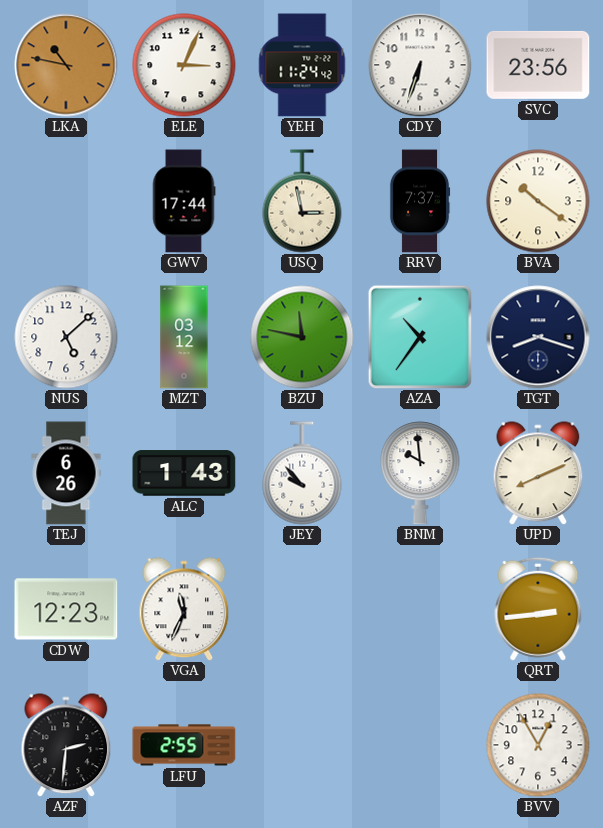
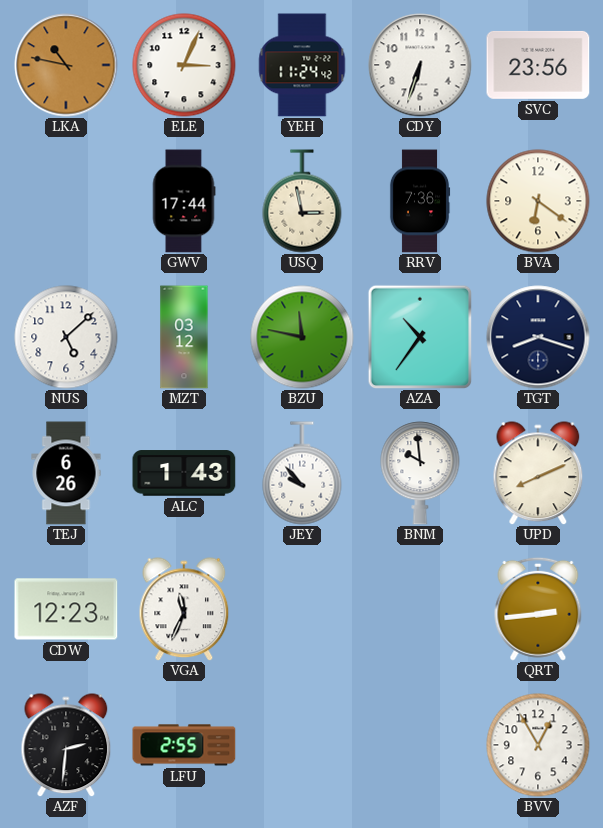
RRV: 7:37 -> 7:36 (420, 201)
BVA: 10:21 -> 6:21 (538, 201)
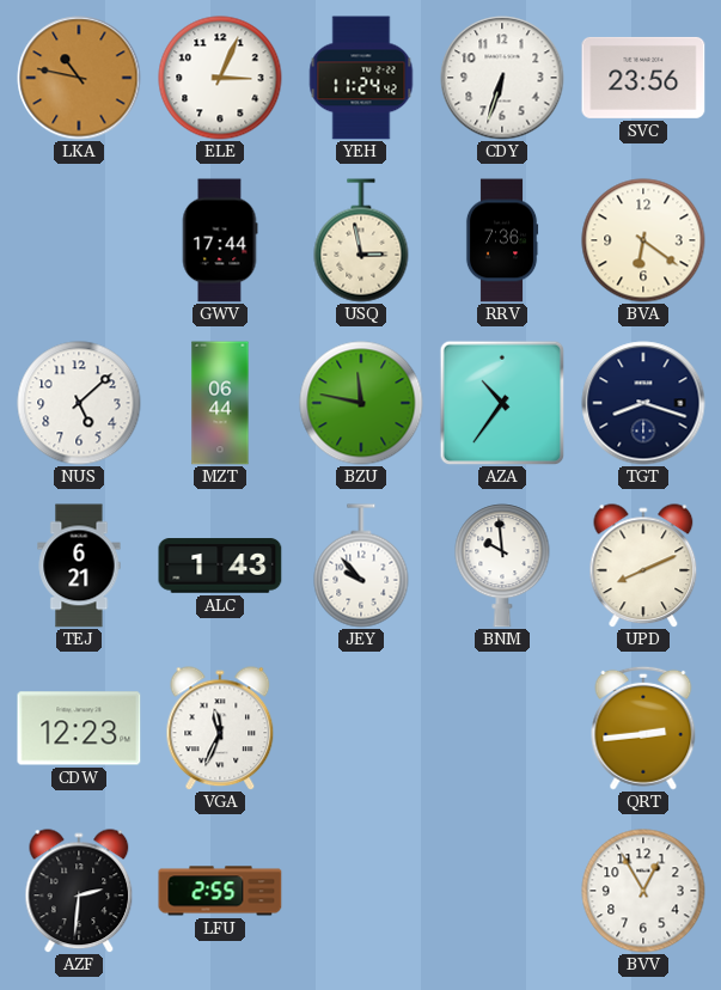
MZT: 03:12 -> 06:44 (220, 403)
TEJ: 6:26 -> 6:21 (79, 566)
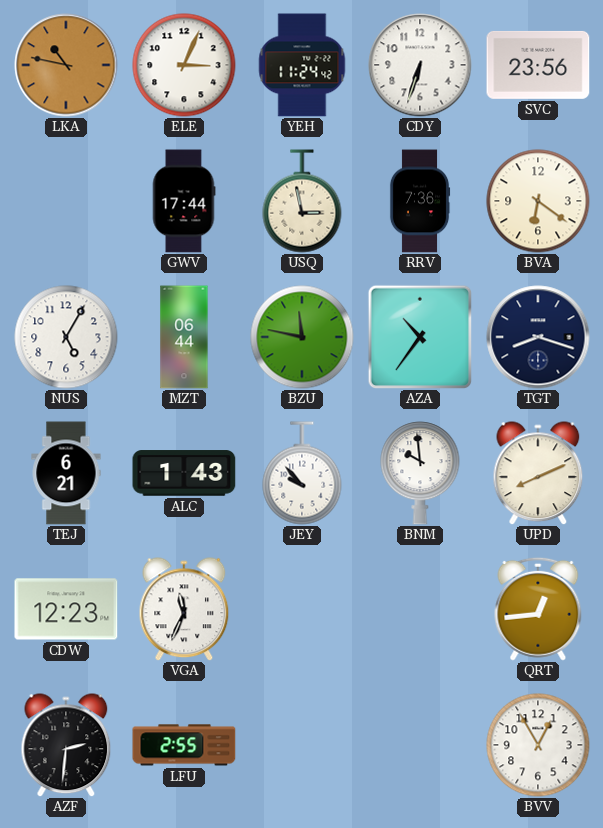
NUS: 5:08 -> 5:05 (66, 337)
QRT: 2:44 -> 12:44 (538, 609)
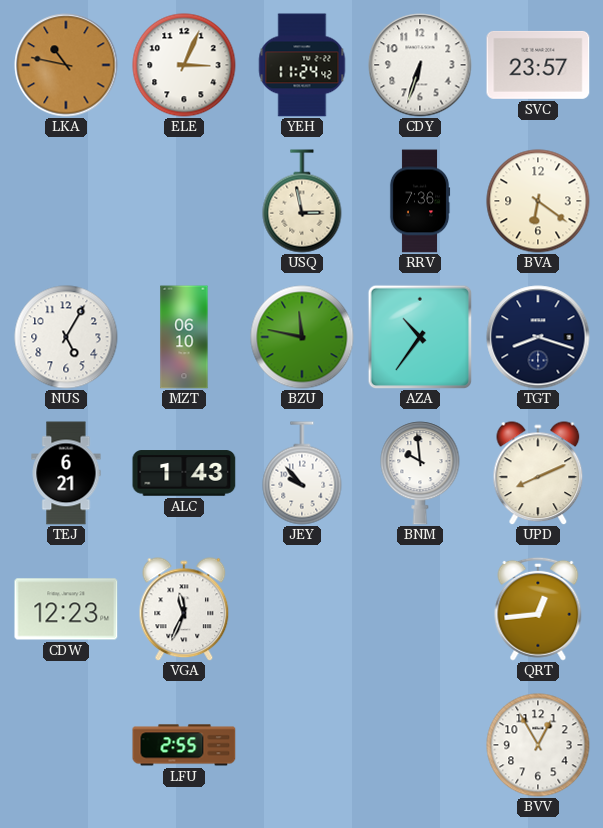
SVC: 23:56 -> 23:57 (538, 65)
GWV: 17:44 -> none (184, 201)
MZT: 06:44 -> 06:10 (184, 337)
AZF: 2:31 -> none (66, 745)
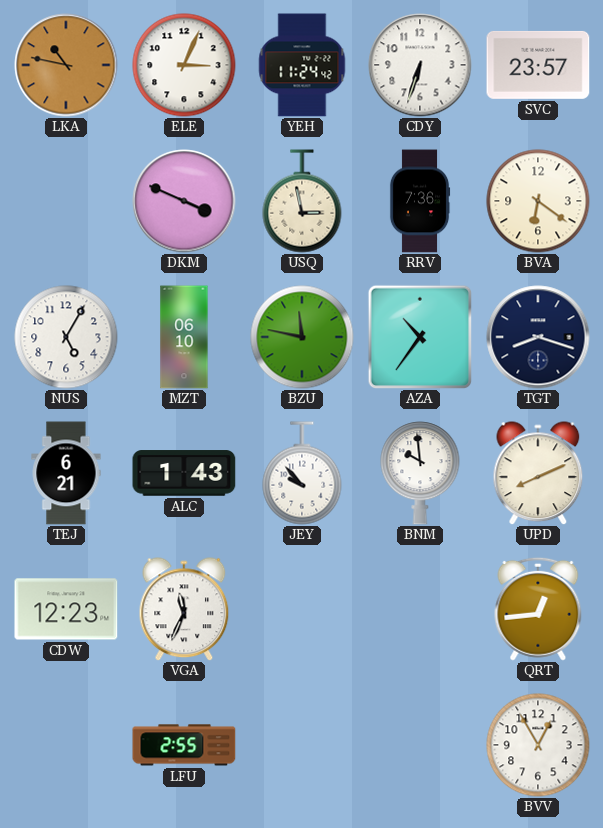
DKM: none -> 3:49 (184, 201)
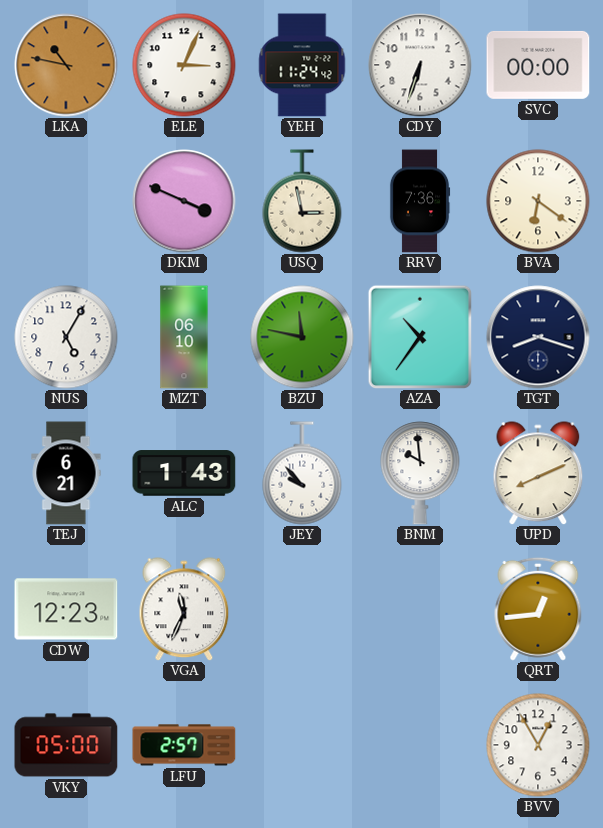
SVC: 23:57 -> 00:00 (538, 65)
VKY: none -> 05:00 (66, 745)
LFU: 2:55 -> 2:57 (184, 745)
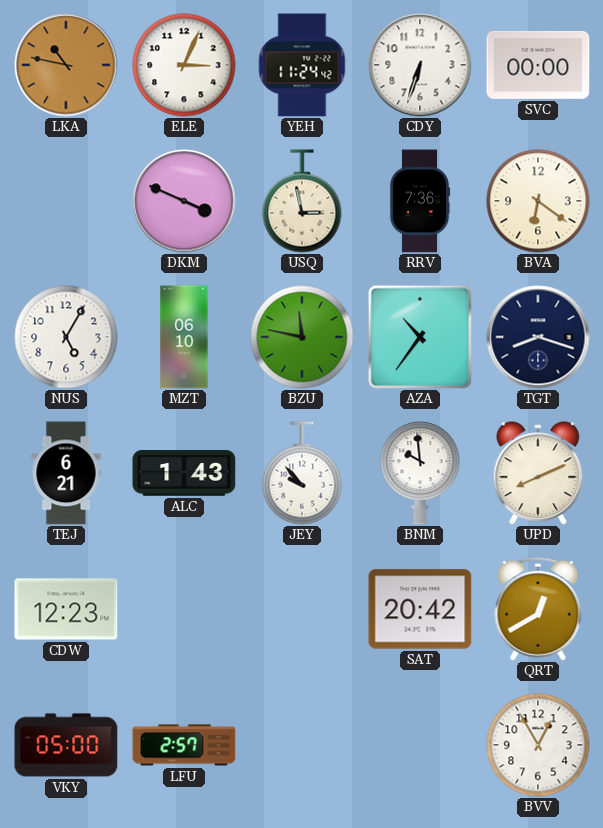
VGA: 11:34 -> none (184, 609)
SAT: none -> 20:42 (420, 609)
QRT: 12:44 -> 12:40 (538, 609)
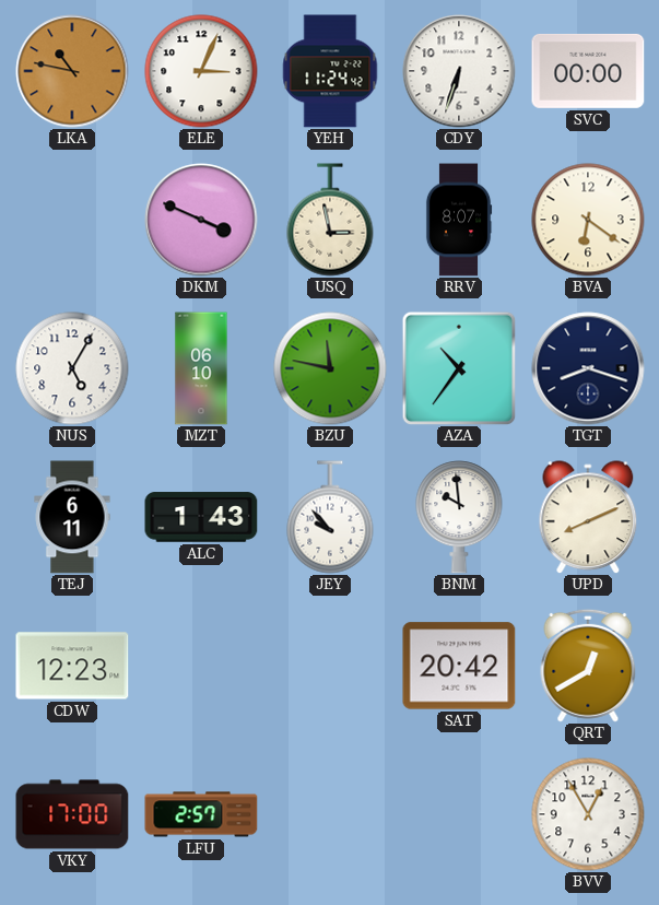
RRV: 7:36 -> 8:07 (459, 220)
TEJ: 6:21 -> 6:11 (72, 517)
VKY: 05:00 -> 17:00 (72, 814)
